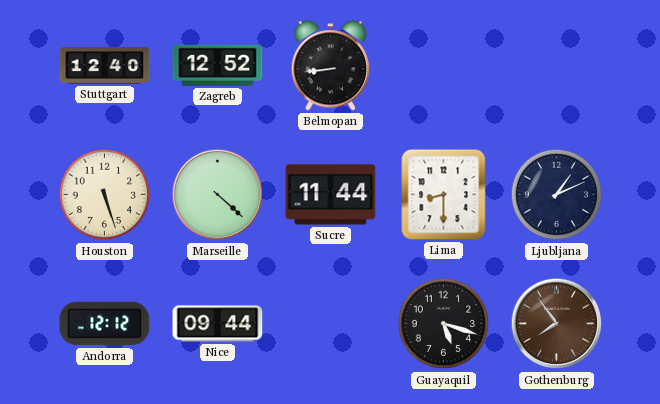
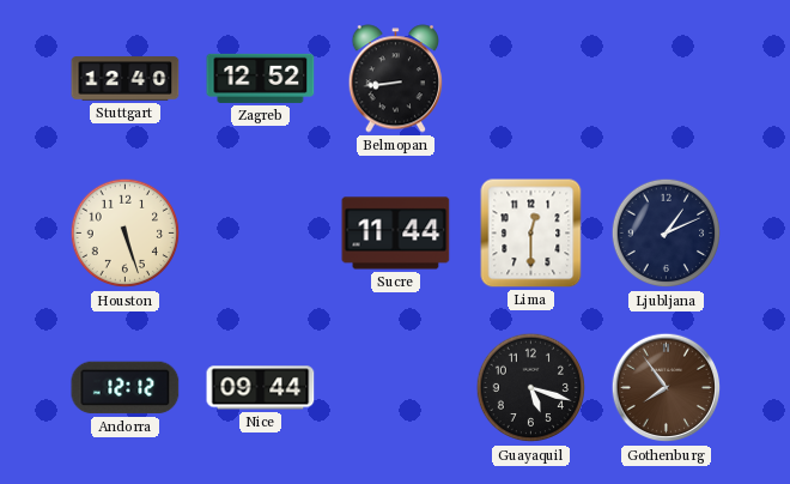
Marseille: 4:22 -> none (218, 195)
Lima: 8:30 -> 12:30 (531, 234)
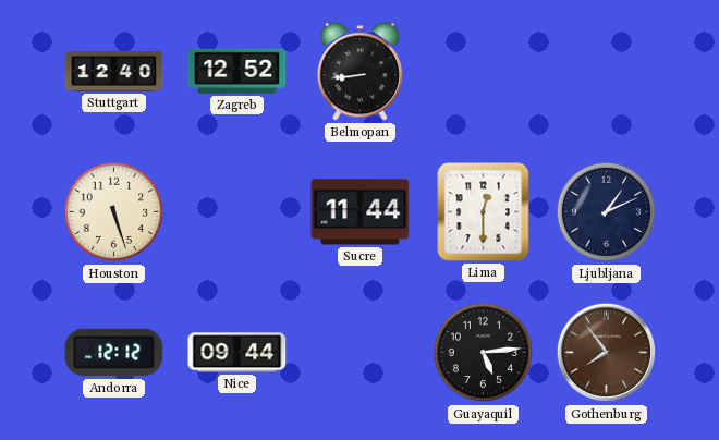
Guayaquil: 5:18 -> 5:14 (484, 353)
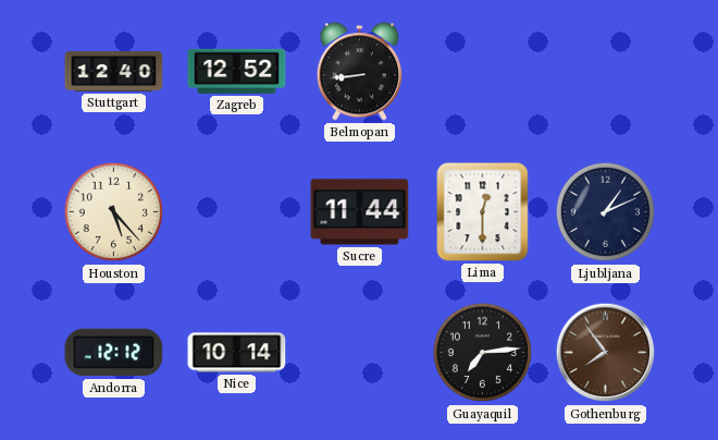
Houston: 5:27 -> 5:23 (114, 212)
Nice: 09:44 -> 10:14 (237, 353)
Guayaquil: 5:14 -> 7:14 (483, 353)
